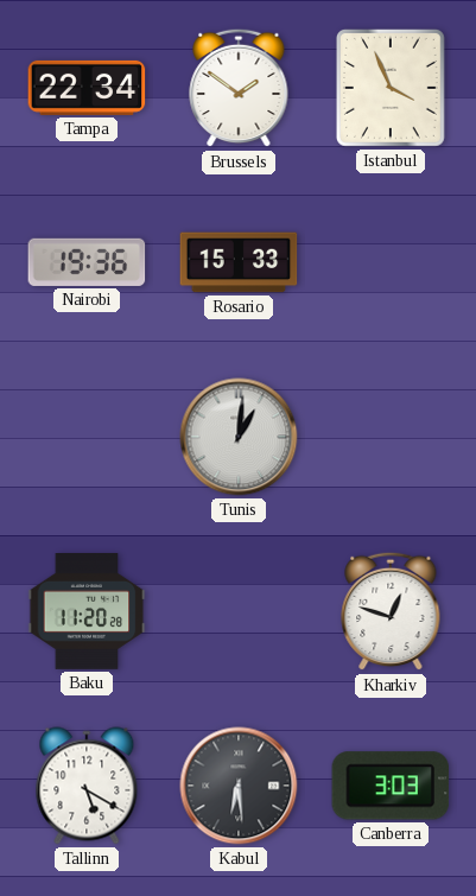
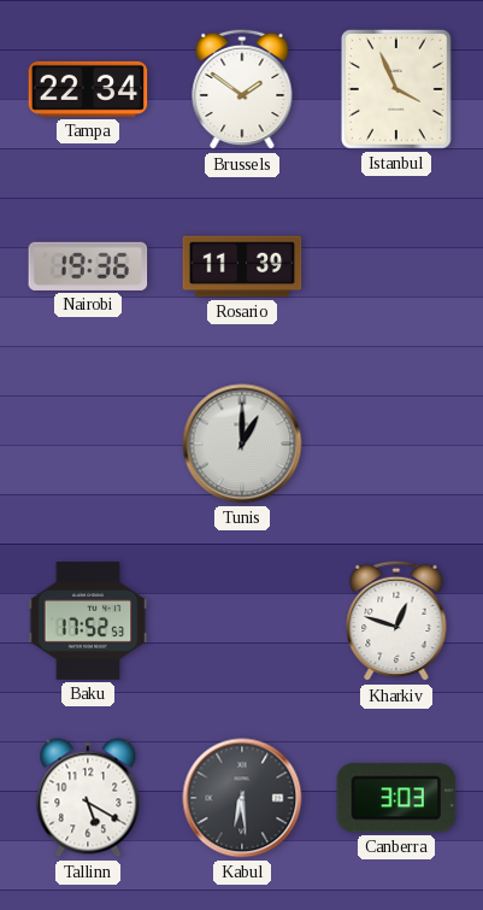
Rosario: 15:33 -> 11:39 (242, 266)
Tunis: 1:01 -> 1:00 (242, 444)
Baku: 11:20 -> 17:52 (88, 622)
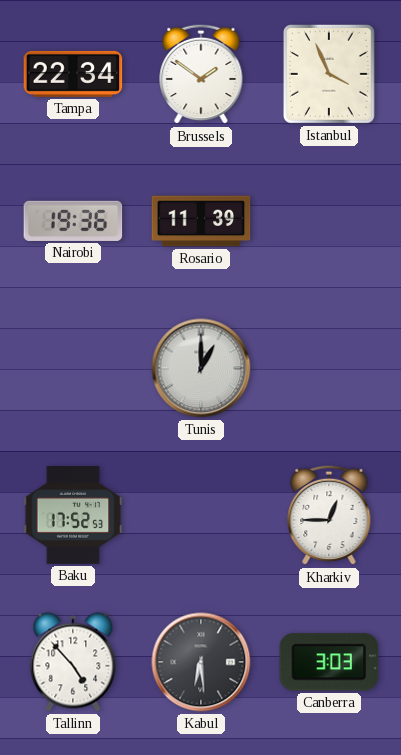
Kharkiv: 12:48 -> 12:45 (329, 515)
Tallinn: 5:20 -> 4:53 (73, 662)
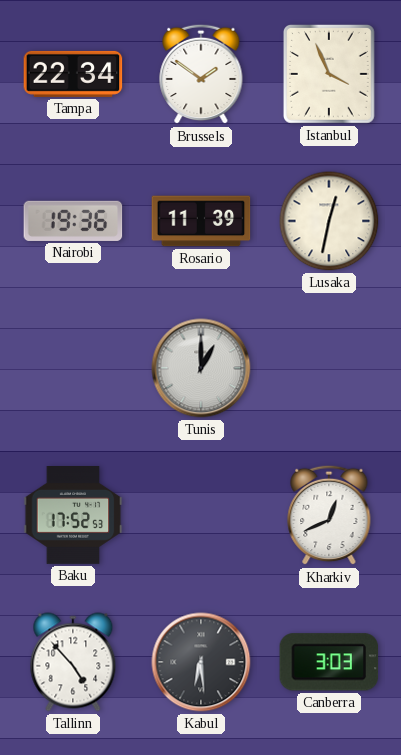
Lusaka: none -> 12:32 (329, 221)
Kharkiv: 12:45 -> 12:41 (329, 515)
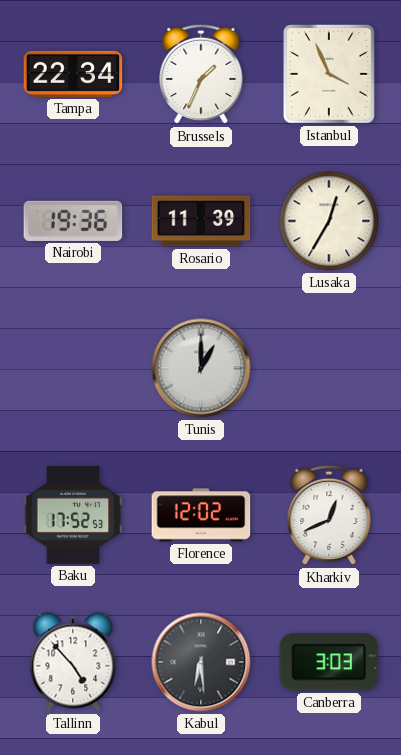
Brussels: 1:51 -> 1:34 (201, 74)
Lusaka: 12:32 -> 12:35 (329, 221)
Florence: none -> 12:02 (201, 515)
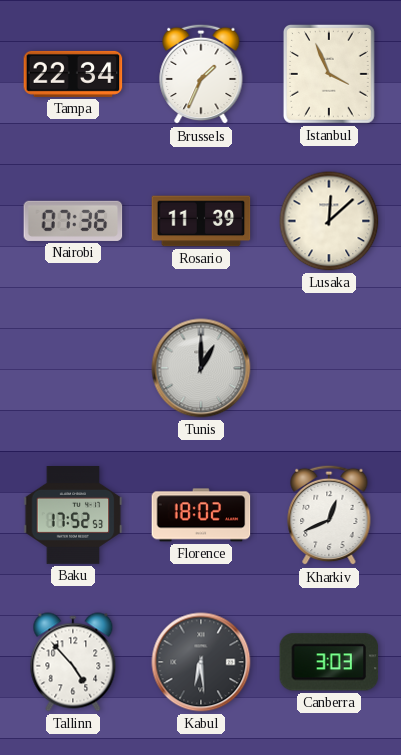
Nairobi: 19:36 -> 07:36 (73, 221)
Lusaka: 12:35 -> 12:08 (329, 221)
Florence: 12:02 -> 18:02 (201, 515)
